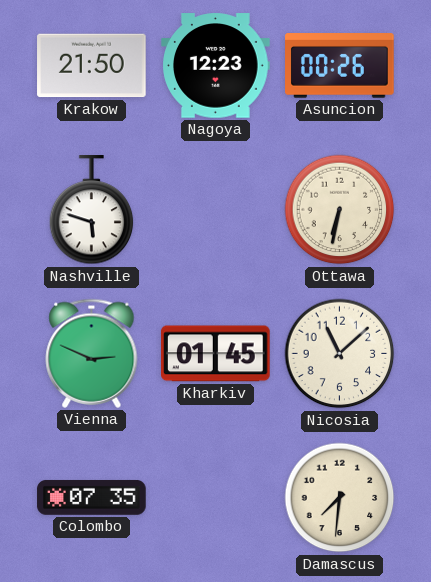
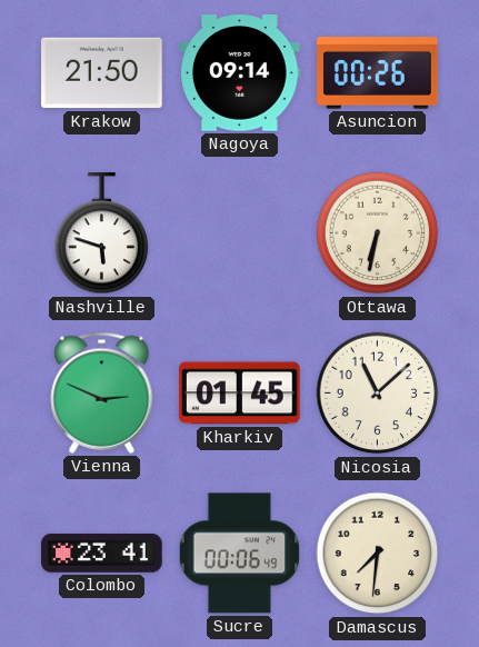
Nagoya: 12:23 -> 09:14 (240, 73)
Colombo: 07:35 -> 23:41 (102, 553)
Sucre: none -> 00:06 (240, 554)
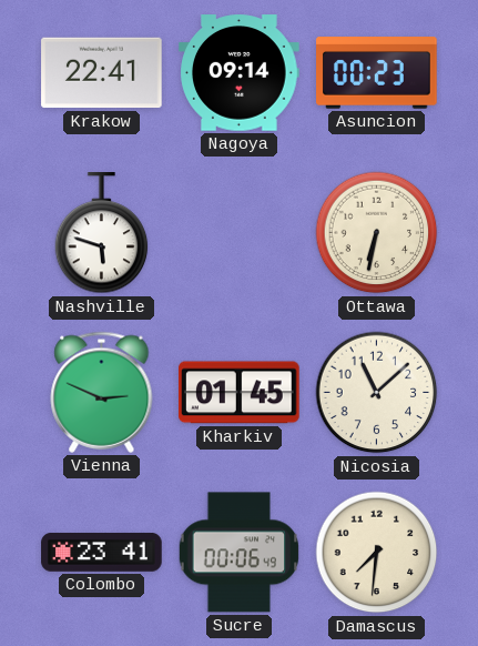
Krakow: 21:50 -> 22:41 (102, 73)
Asuncion: 00:26 -> 00:23 (377, 73)
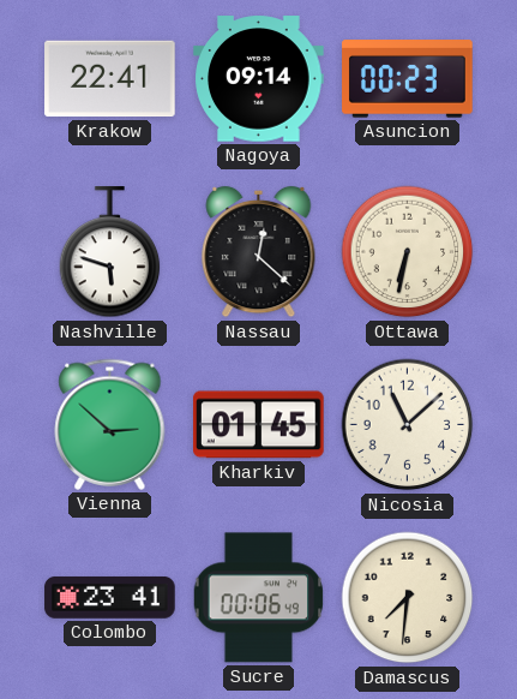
Nassau: none -> 12:22 (259, 252)
Vienna: 2:49 -> 2:52 (110, 424)
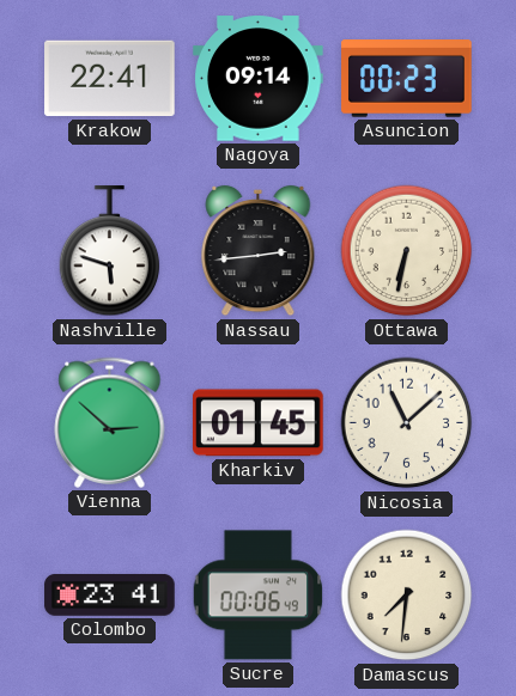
Nassau: 12:22 -> 2:44 (259, 251)
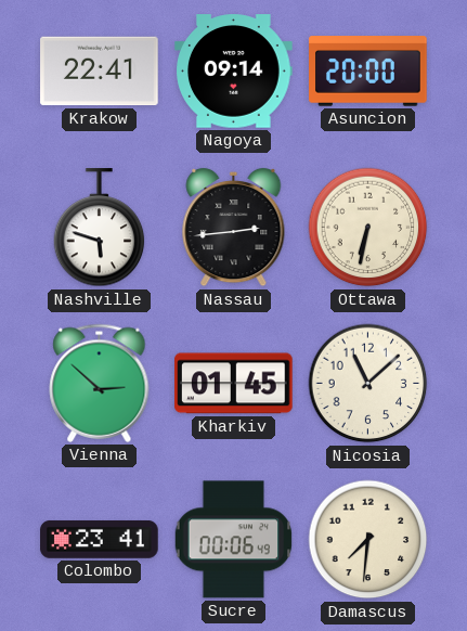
Asuncion: 00:23 -> 20:00 (368, 72)
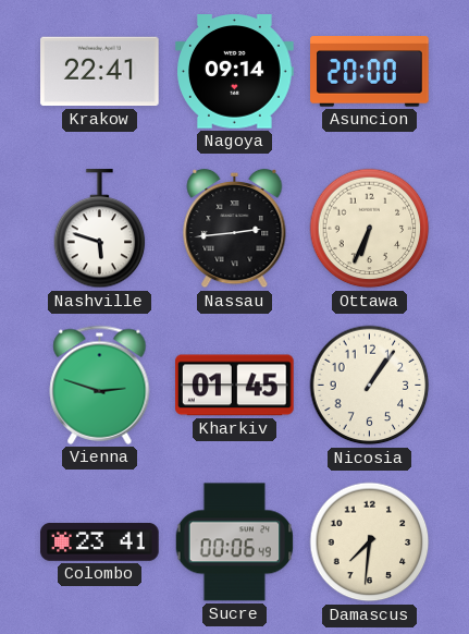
Ottawa: 6:32 -> 6:34 (370, 229)
Vienna: 2:52 -> 2:48 (100, 385)
Nicosia: 11:08 -> 1:06 (370, 386)
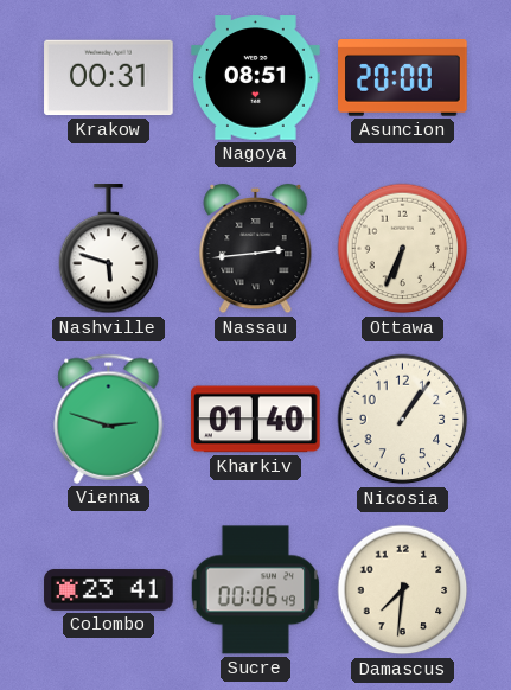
Krakow: 22:41 -> 00:31 (109, 78)
Nagoya: 09:14 -> 08:51 (256, 78)
Kharkiv: 01:45 -> 01:40 (256, 420)
